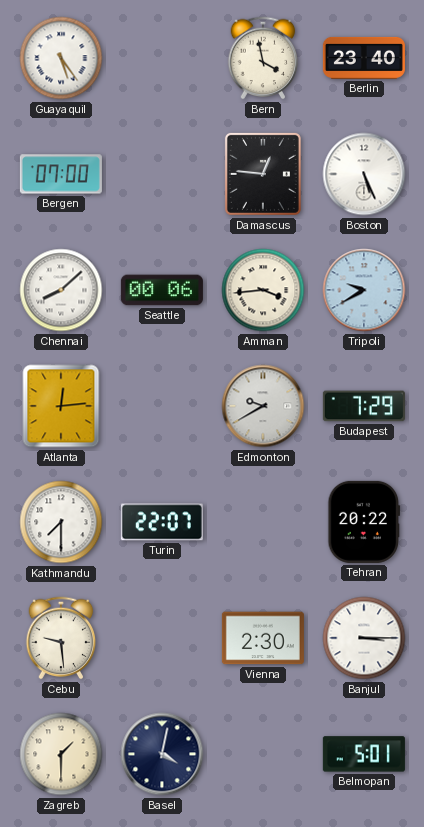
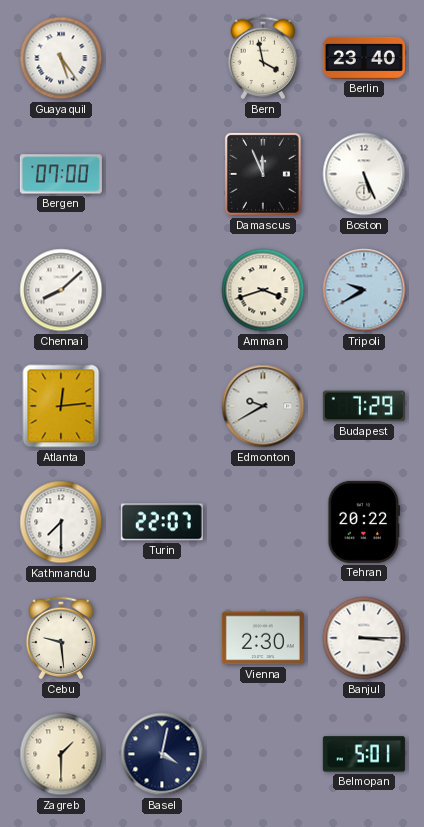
Damascus: 12:46 -> 11:56 (263, 174)
Seattle: 00:06 -> none (162, 290)
Amman: 3:44 -> 3:42 (263, 290)
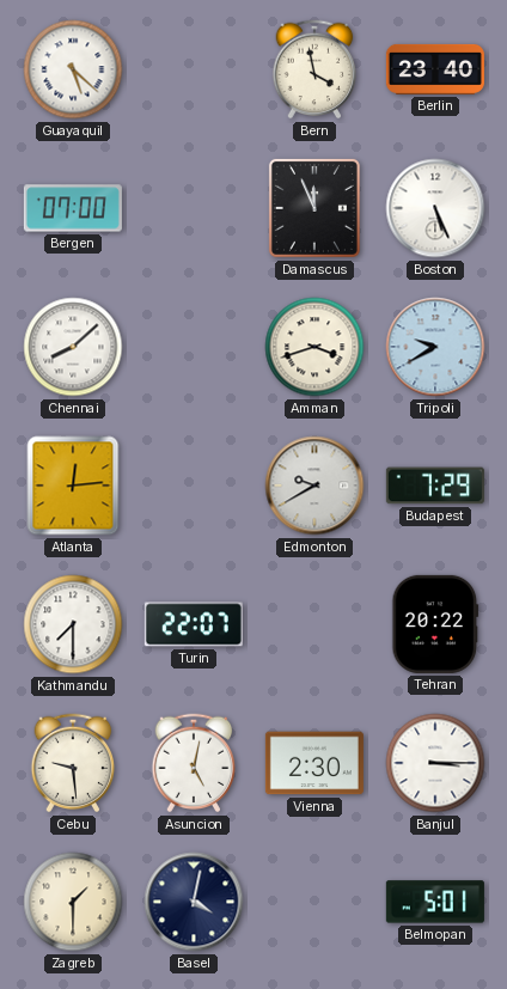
Guayaquil: 5:24 -> 5:22 (73, 69)
Asuncion: none -> 5:02 (194, 763)
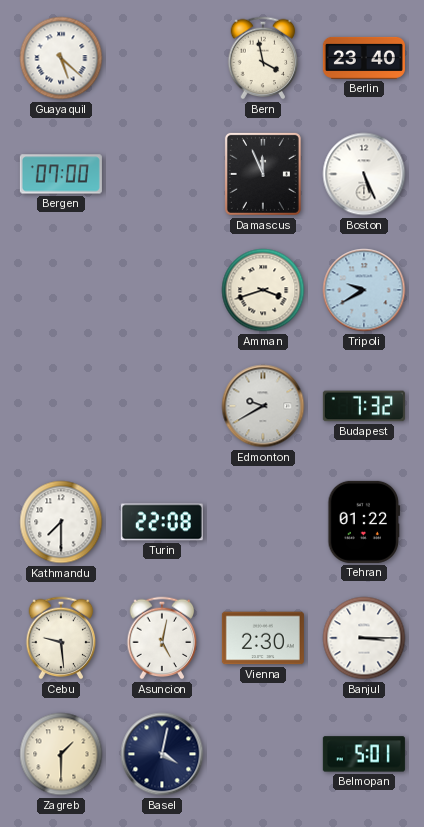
Chennai: 8:08 -> none (73, 347)
Atlanta: 12:14 -> none (73, 486)
Budapest: 7:29 -> 7:32 (364, 406)
Turin: 22:07 -> 22:08 (162, 522)
Tehran: 20:22 -> 01:22 (364, 522)
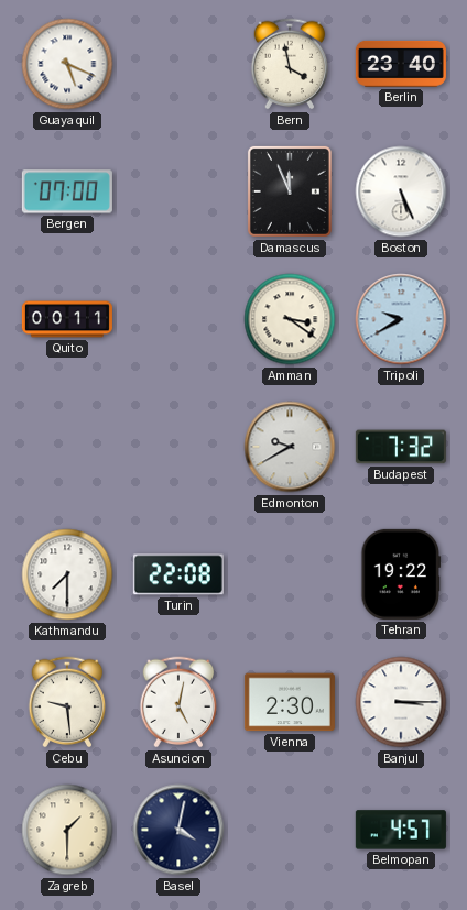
Guayaquil: 5:22 -> 5:19 (67, 64)
Quito: none -> 00:11 (67, 319)
Amman: 3:42 -> 3:21 (290, 319)
Tehran: 01:22 -> 19:22 (401, 574)
Belmopan: 5:01 -> 4:57 (401, 830)
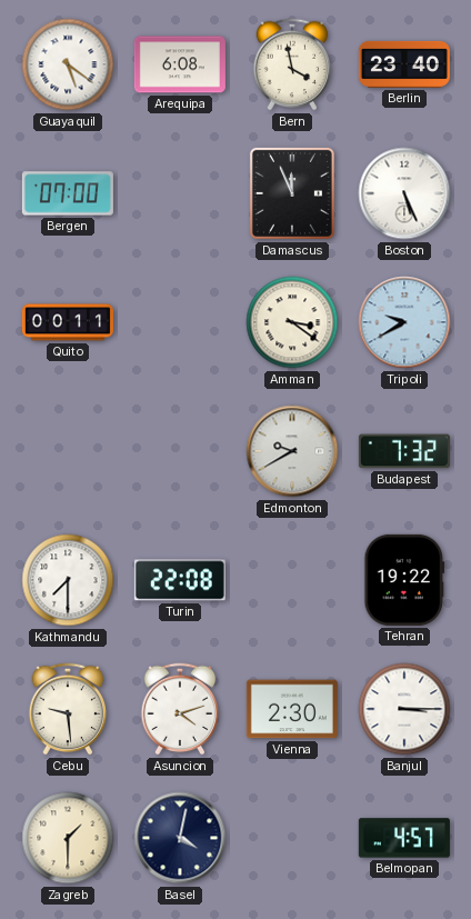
Guayaquil: 5:19 -> 5:21 (68, 64)
Arequipa: none -> 6:08 (180, 64)
Asuncion: 5:02 -> 4:12 (180, 709)
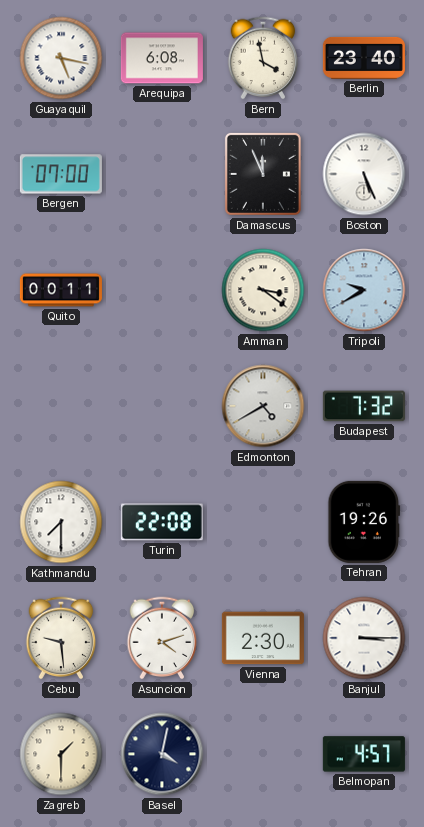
Guayaquil: 5:21 -> 5:17 (61, 58)
Edmonton: 9:40 -> 4:40 (263, 406)
Tehran: 19:22 -> 19:26 (364, 522)
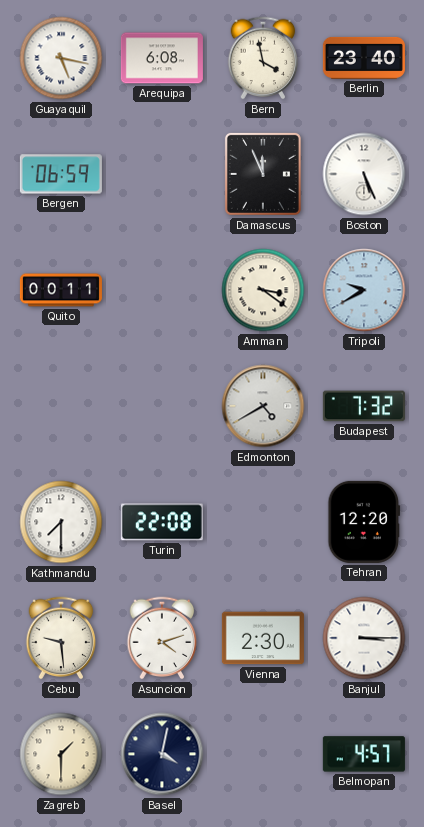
Bergen: 07:00 -> 06:59 (61, 174)
Tehran: 19:26 -> 12:20 (364, 522)
